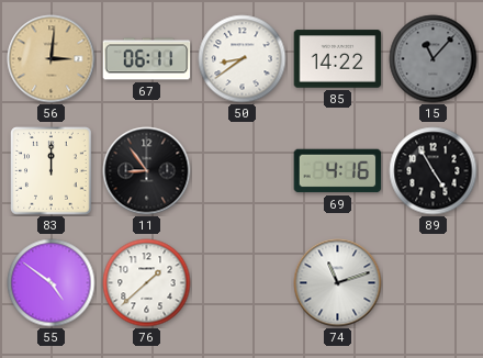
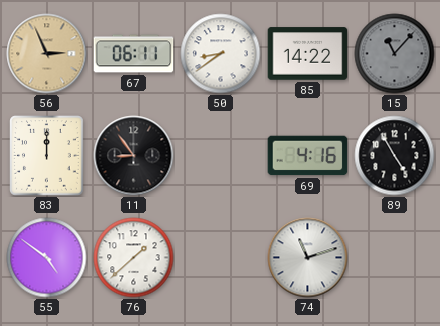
56: 3:01 -> 2:56 (47, 54)
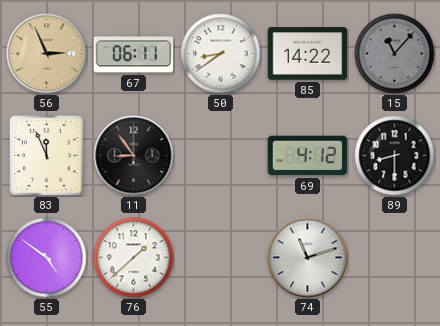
83: 12:00 -> 11:56 (47, 156)
69: 4:16 -> 4:12 (308, 156)
89: 4:55 -> 8:30 (395, 156)
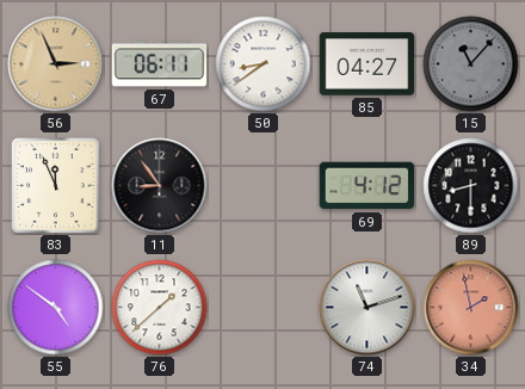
85: 14:22 -> 04:27 (367, 64)
34: none -> 1:58 (471, 308)
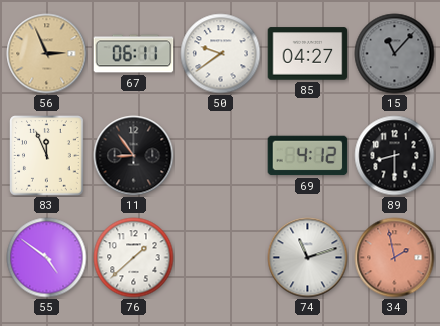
50: 8:39 -> 9:39 (221, 54)
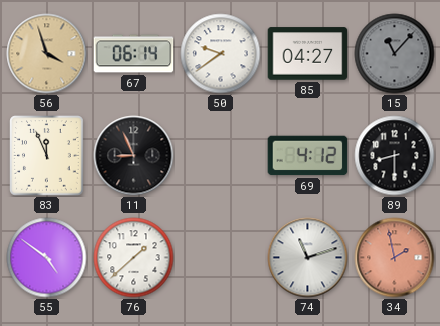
56: 2:56 -> 3:57 (47, 54)
67: 06:11 -> 06:14 (134, 54)
11: 8:54 -> 8:56 (134, 156)
